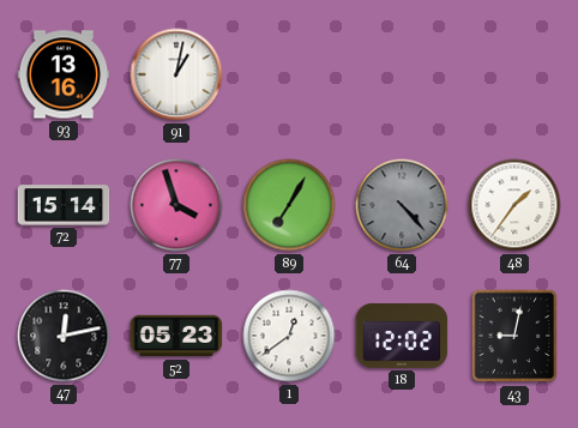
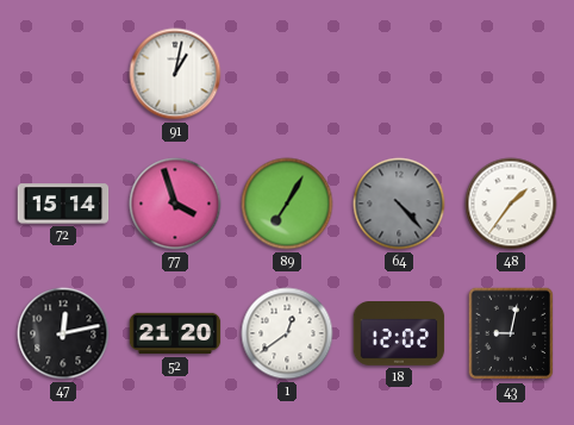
93: 13:16 -> none (64, 74)
52: 05:23 -> 21:20 (175, 333)
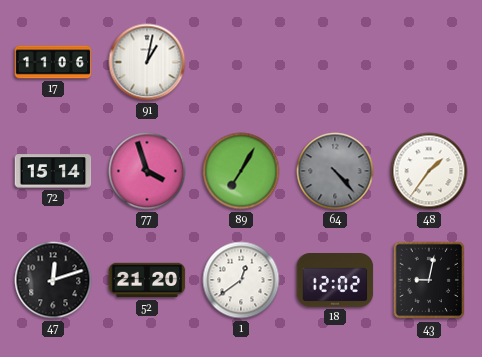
17: none -> 11:06 (53, 62)
47: 12:13 -> 12:12 (53, 280)
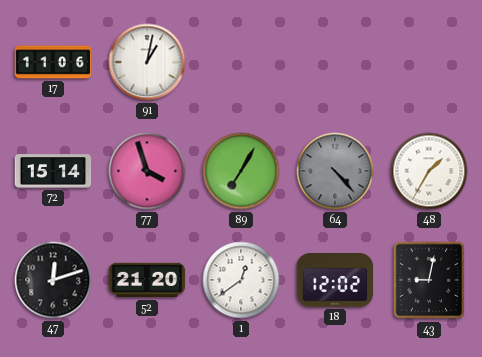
48: 1:36 -> 1:35 (429, 171)
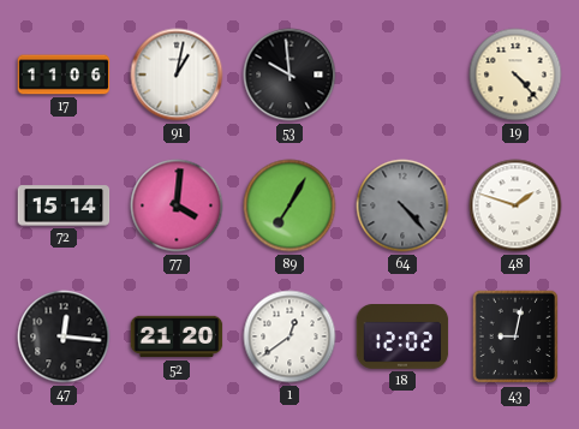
53: none -> 9:59 (289, 75)
19: none -> 4:23 (515, 75)
77: 3:57 -> 4:01 (177, 205)
48: 1:35 -> 1:48 (515, 205)
47: 12:12 -> 12:16 (64, 336)
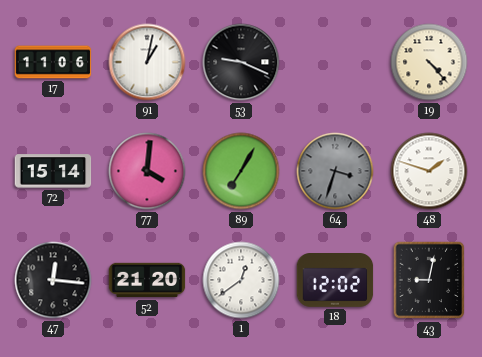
53: 9:59 -> 9:19 (241, 62)
64: 4:23 -> 3:33 (335, 171)
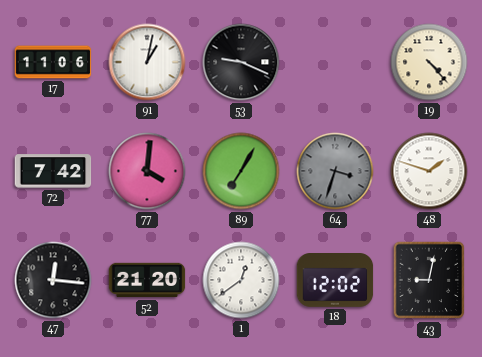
72: 15:14 -> 7:42 (53, 171)
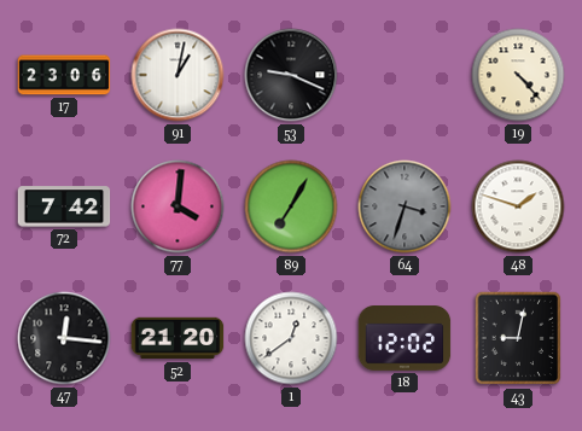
17: 11:06 -> 23:06 (64, 75)
